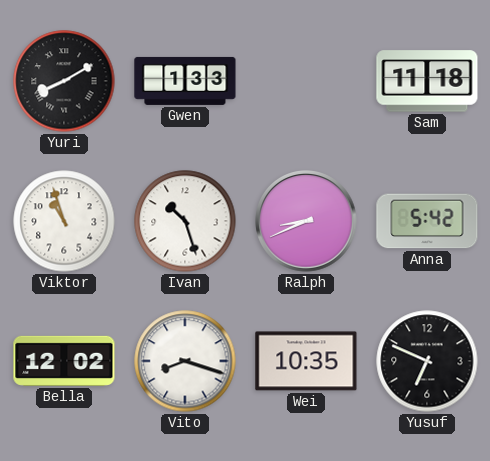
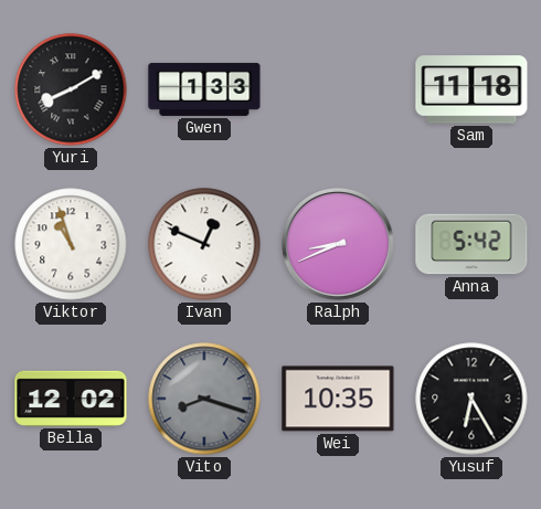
Ivan: 10:27 -> 12:49 (204, 244)
Vito dial: white -> grey (204, 399)
Yusuf: 6:49 -> 6:25 (471, 399)
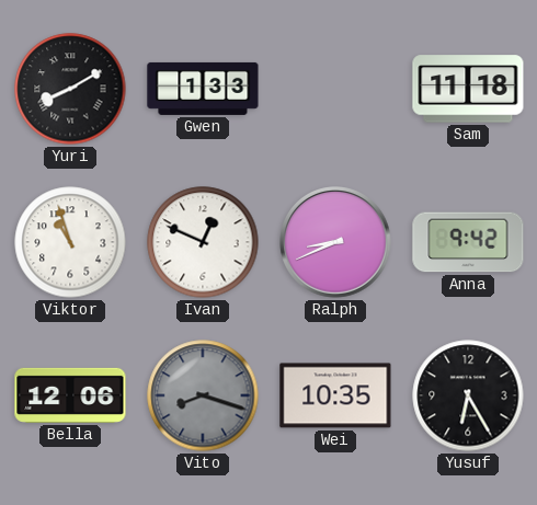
Anna: 5:42 -> 9:42 (468, 242)
Bella: 12:02 -> 12:06 (70, 395)
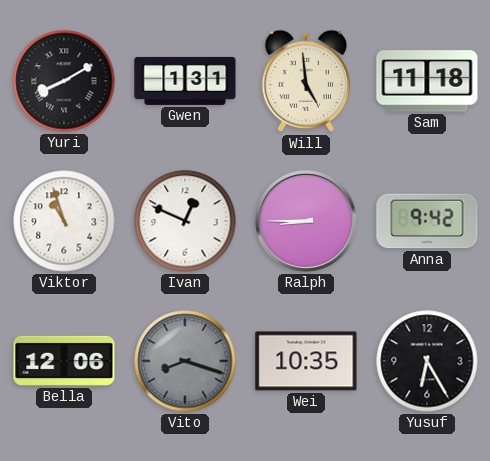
Gwen: 1:33 -> 1:31 (185, 81)
Will: none -> 4:59 (306, 81)
Ralph: 8:41 -> 8:45 (307, 222)
